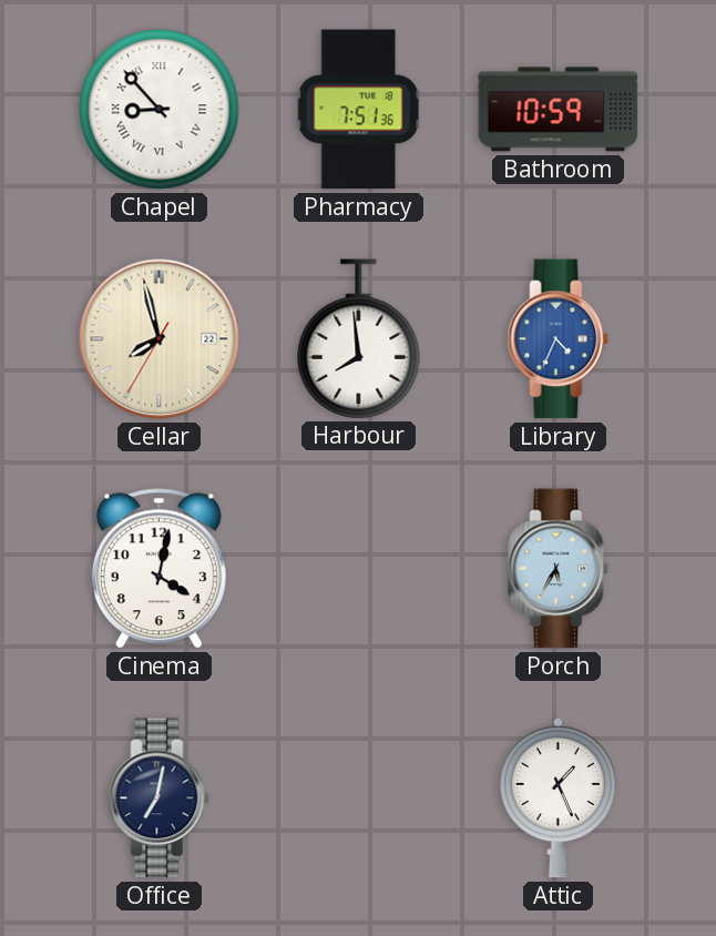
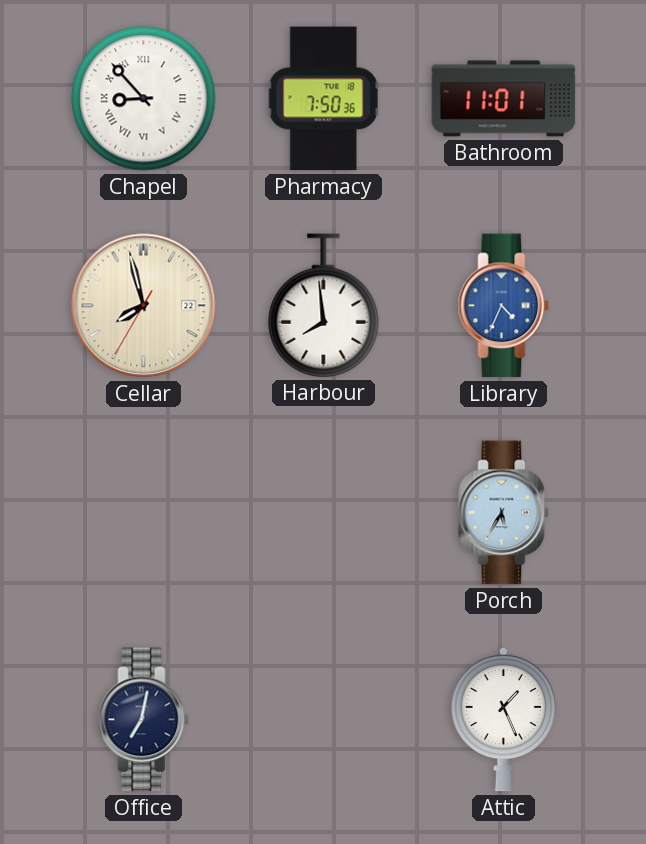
Pharmacy: 7:51 -> 7:50 (324, 99)
Bathroom: 10:59 -> 11:01 (504, 99)
Cinema: 4:02 -> none (158, 569)
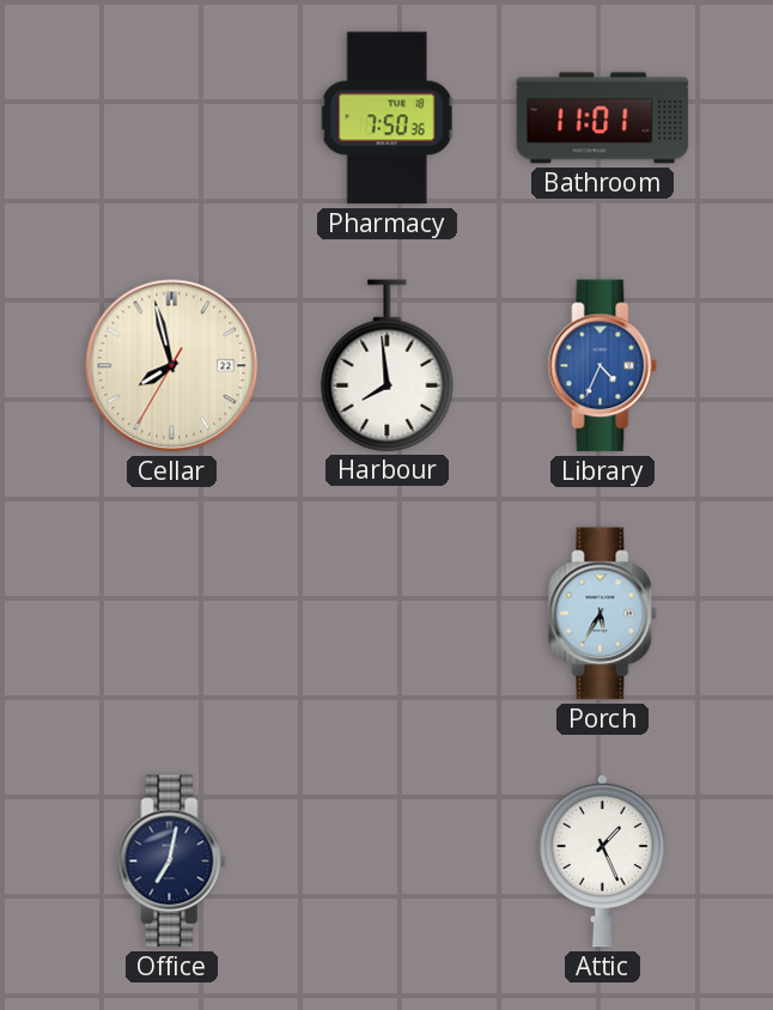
Chapel: 8:53 -> none (144, 99)
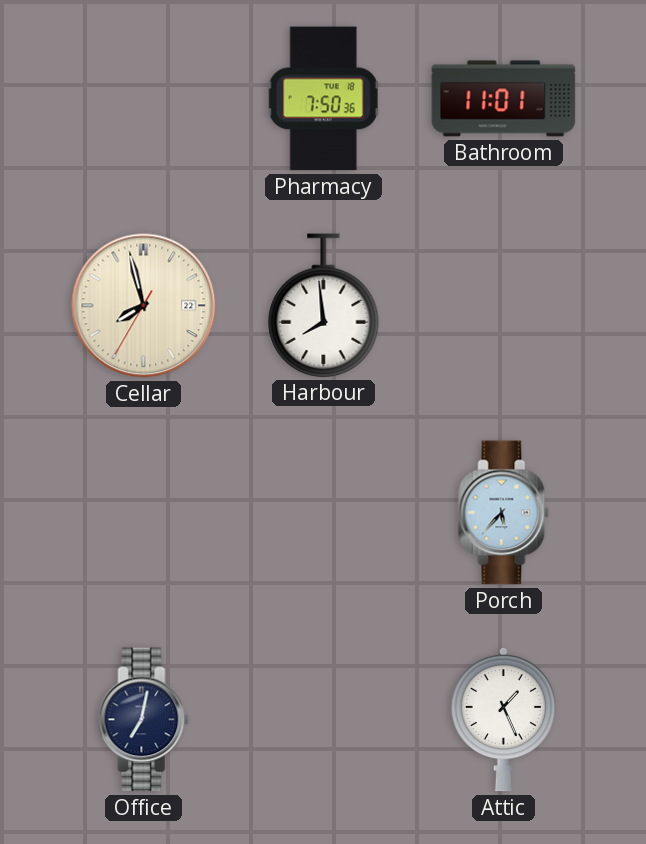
Library: 4:34 -> none (603, 366)
Porch: 5:35 -> 5:37 (504, 513)
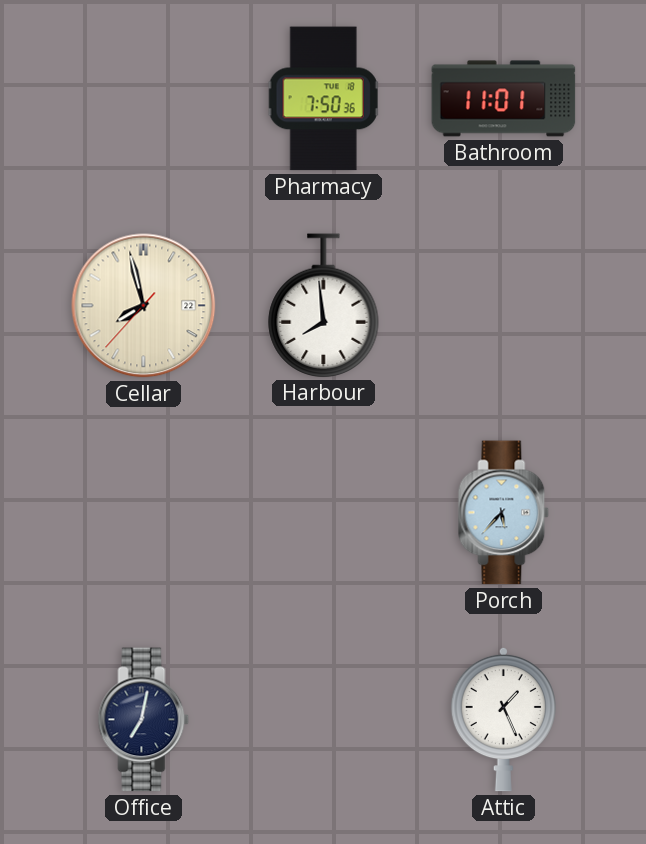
Cellar: 7:57:35 -> 7:57:37 (144, 306)
